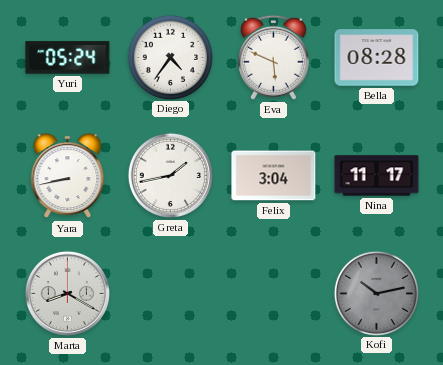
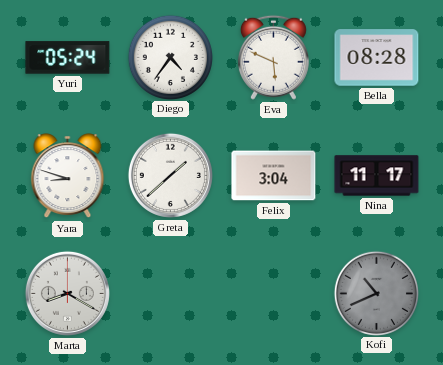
Yara: 8:43 -> 8:48 (68, 176)
Greta: 1:43 -> 1:38 (170, 175)
Kofi: 10:13 -> 10:41 (376, 293)
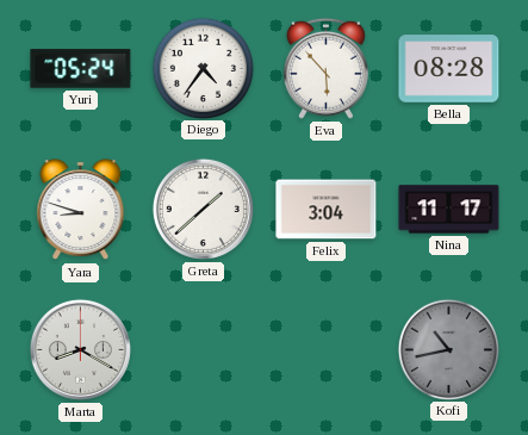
Eva: 5:49 -> 5:53 (325, 68)
Kofi: 10:41 -> 10:43 (448, 349)
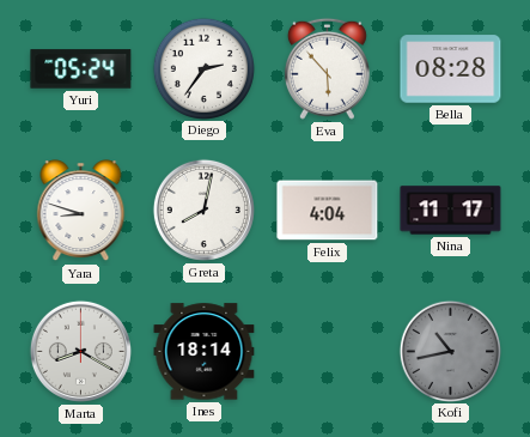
Diego: 4:36 -> 2:36 (203, 68)
Greta: 1:38 -> 8:02 (203, 210)
Felix: 3:04 -> 4:04 (328, 211)
Ines: none -> 18:14 (205, 352)
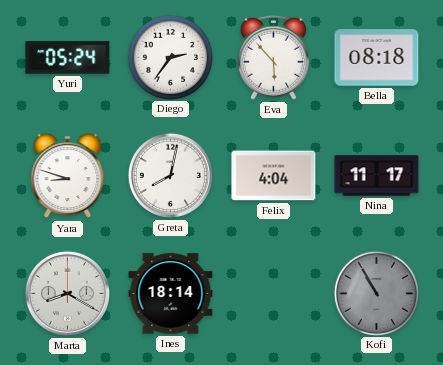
Bella: 08:28 -> 08:18 (377, 58)
Kofi: 10:43 -> 10:55 (376, 293)
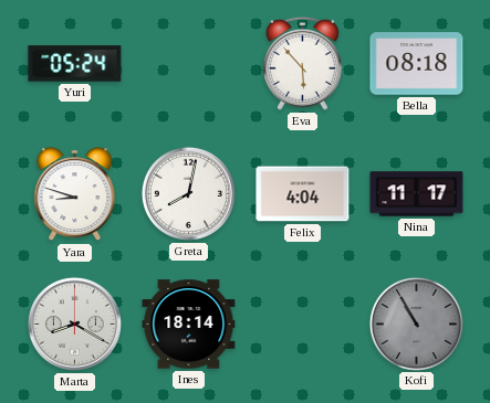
Diego: 2:36 -> none (170, 57)
